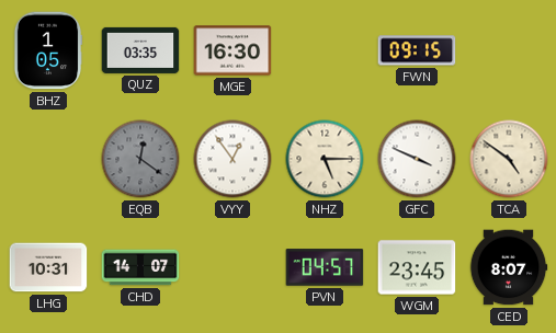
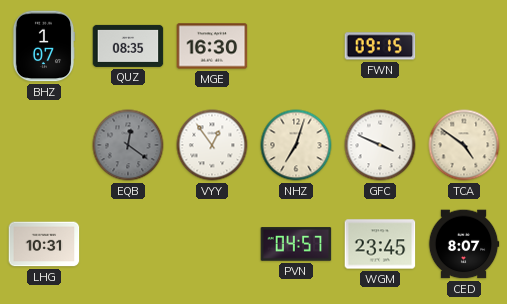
BHZ: 1:05 -> 1:07 (44, 46)
QUZ: 03:35 -> 08:35 (128, 46)
NHZ: 5:15 -> 7:03 (296, 145)
CHD: 14:07 -> none (140, 267)
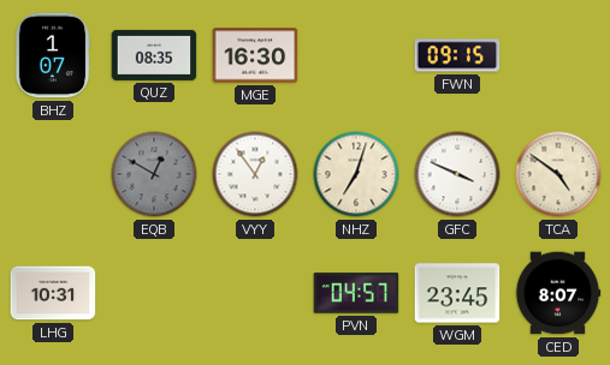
EQB: 12:21 -> 12:50 (154, 174)
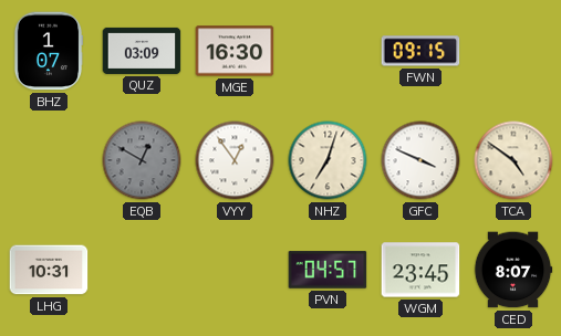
QUZ: 08:35 -> 03:09 (142, 51)
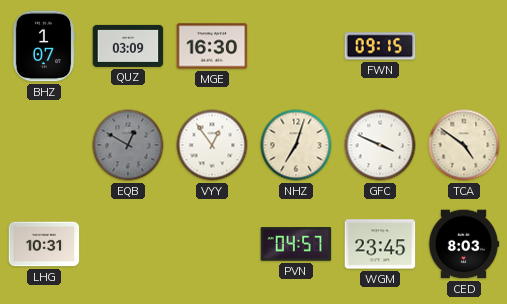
CED: 8:07 -> 8:03 (464, 244)
